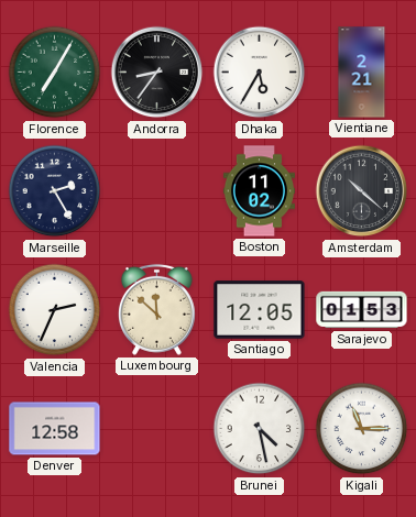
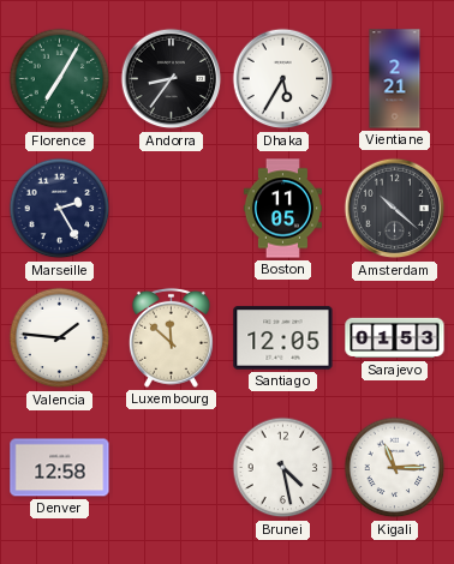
Boston: 11:02 -> 11:05 (282, 209)
Valencia: 2:34 -> 1:46 (60, 338)
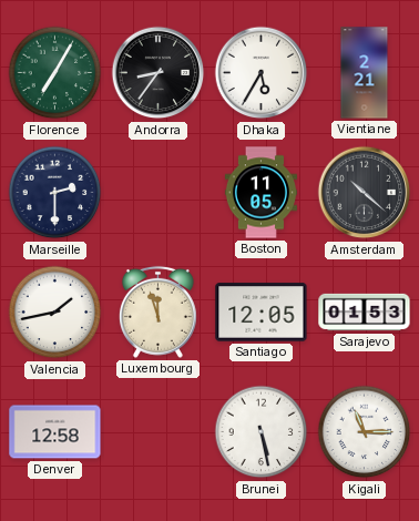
Marseille: 2:25 -> 2:30 (55, 193)
Valencia: 1:46 -> 1:43 (55, 313)
Luxembourg: 11:52 -> 11:57 (157, 311)
Brunei: 4:28 -> 5:28 (262, 432)
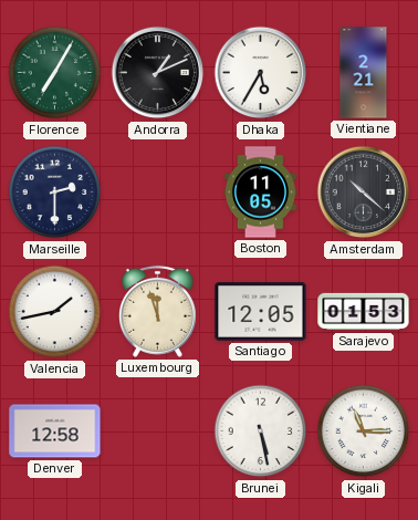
Andorra: 8:36 -> 1:11 (158, 73)
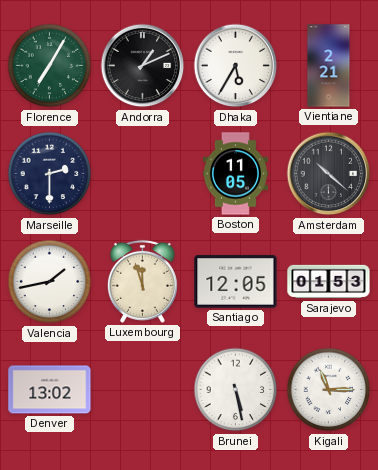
Denver: 12:58 -> 13:02 (50, 390)
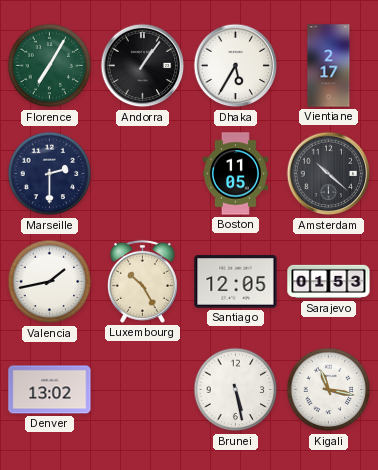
Andorra: 1:11 -> 1:06 (143, 66)
Vientiane: 2:21 -> 2:17 (329, 66)
Luxembourg: 11:57 -> 10:25 (142, 281)
Kigali: 11:15 -> 11:17 (329, 390)
